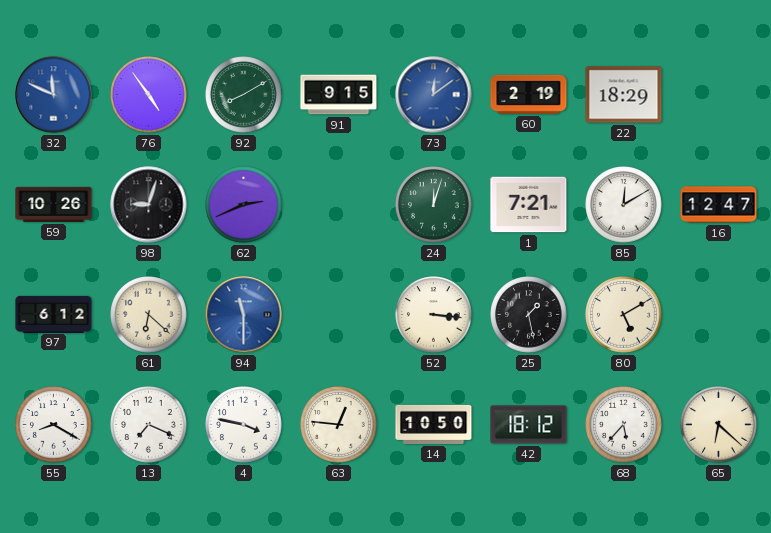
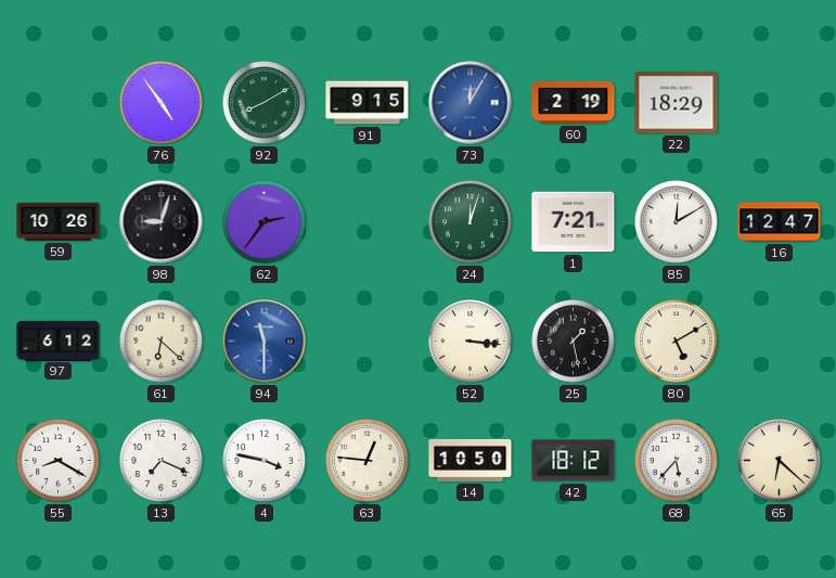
32: 11:49 -> none (54, 95)
73: 12:09 -> 12:05 (471, 103)
62: 2:41 -> 2:36 (265, 222)
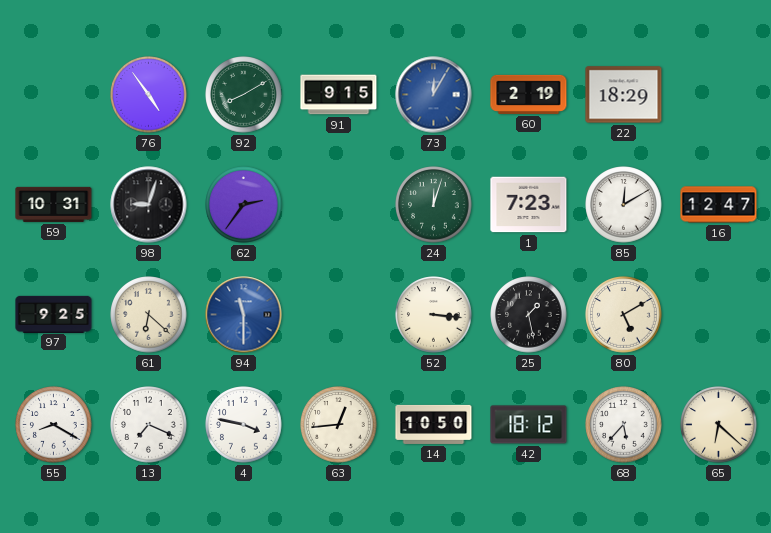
59: 10:26 -> 10:31 (54, 204)
1: 7:21 -> 7:23 (529, 205)
97: 6:12 -> 9:25 (54, 314)
63: 12:46 -> 12:44 (339, 425)
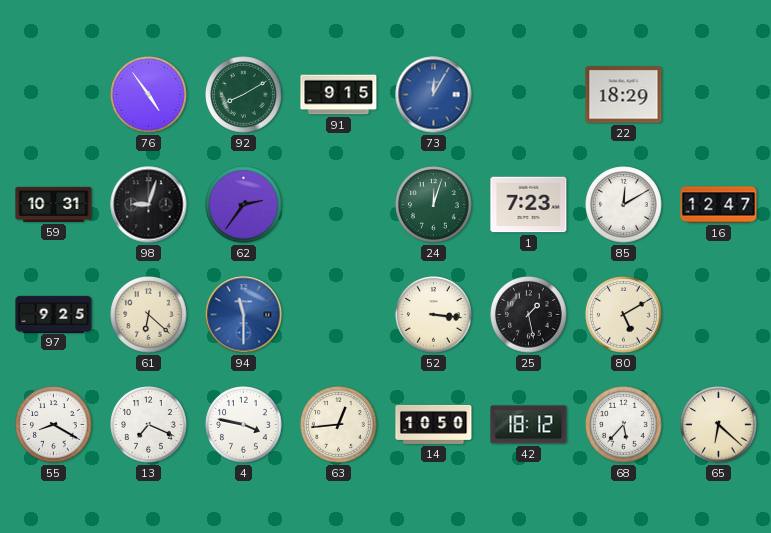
60: 2:19 -> none (529, 94)
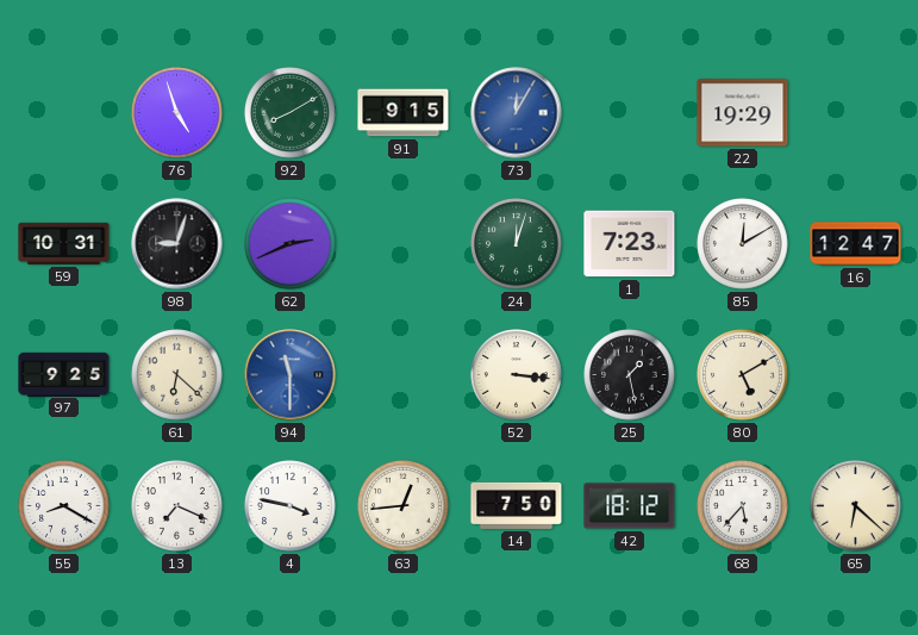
76: 4:54 -> 4:57 (177, 113)
22: 18:29 -> 19:29 (743, 113)
62: 2:36 -> 2:41 (291, 244)
14: 10:50 -> 7:50 (517, 505)
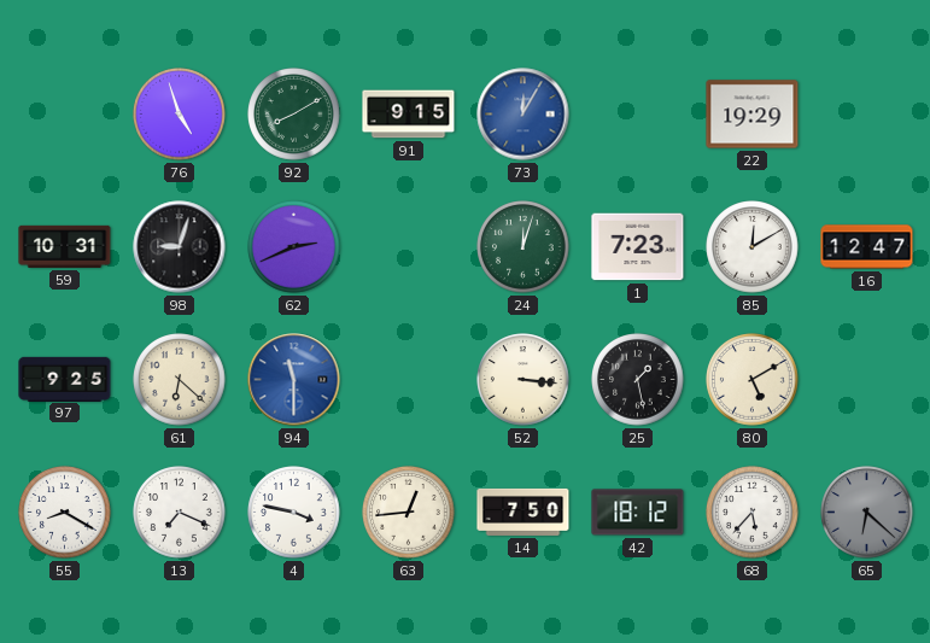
65 dial: cream -> grey (867, 513)
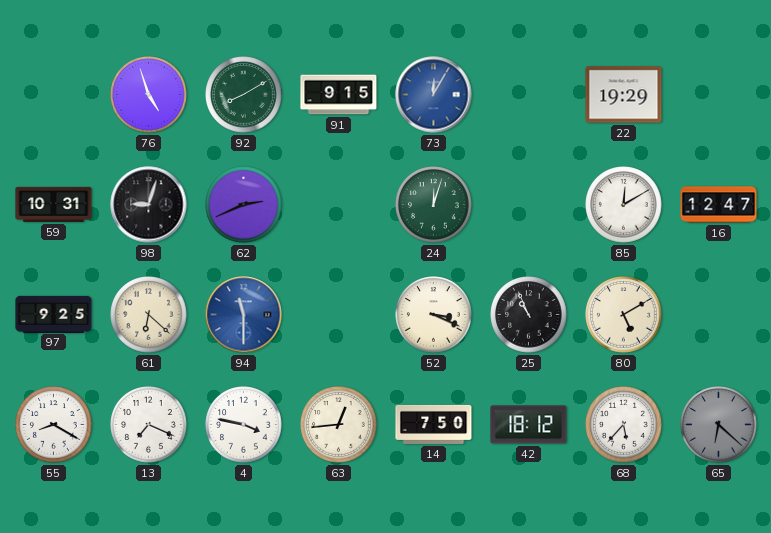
1: 7:23 -> none (638, 247)
52: 3:16 -> 3:19 (434, 315)
25: 1:28 -> 10:56 (529, 315)
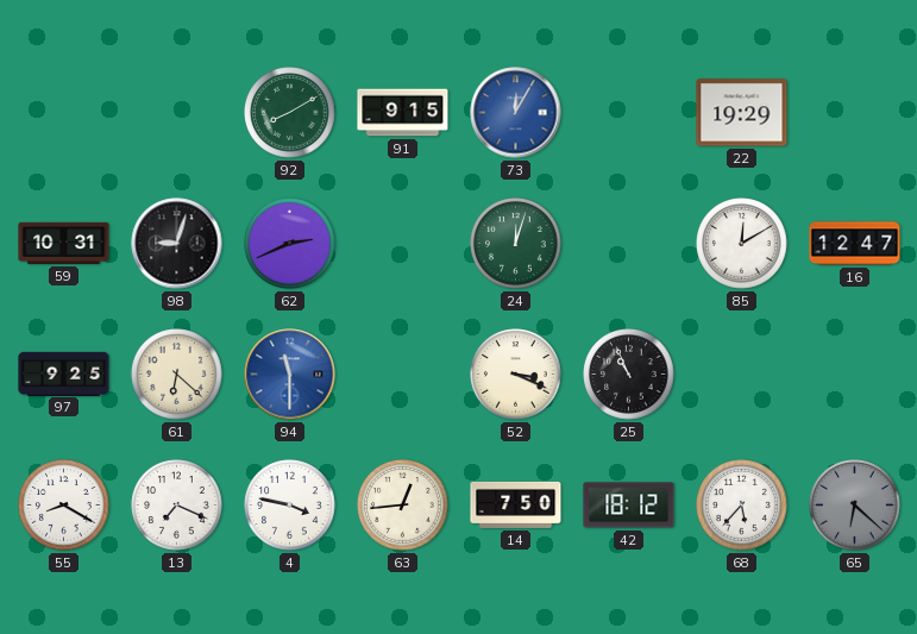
76: 4:57 -> none (149, 95)
80: 5:10 -> none (624, 315)
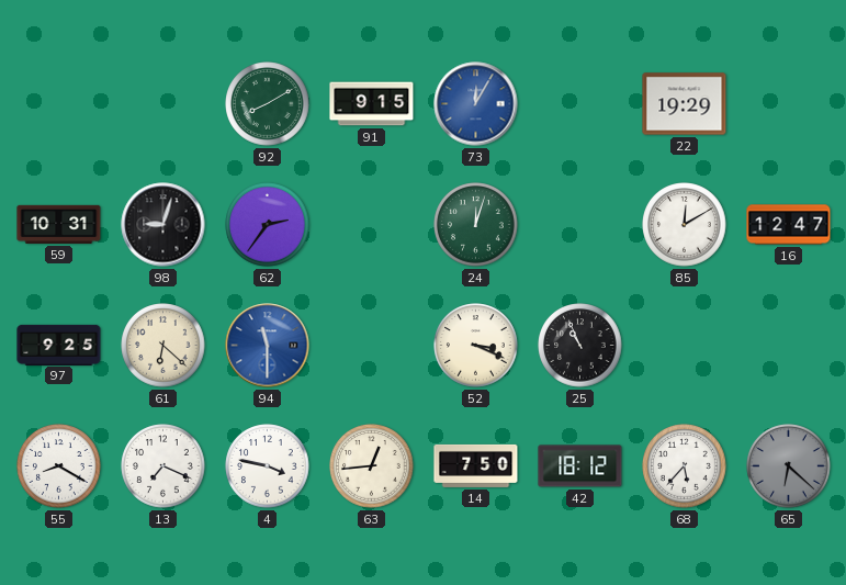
62: 2:41 -> 2:36 (268, 225)
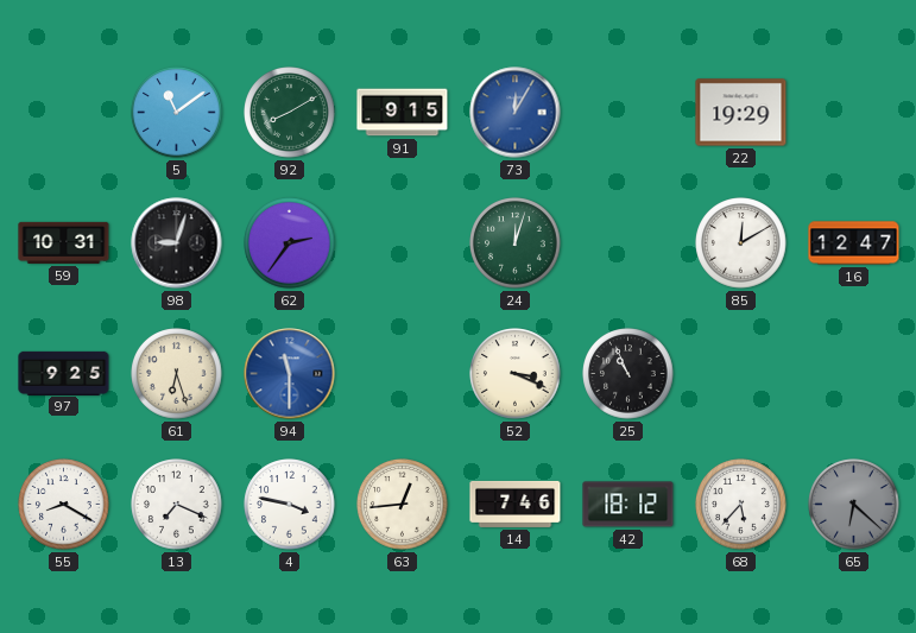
5: none -> 11:09 (177, 113)
61: 6:22 -> 6:27 (177, 374)
14: 7:50 -> 7:46 (516, 504)
